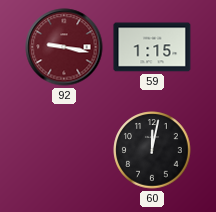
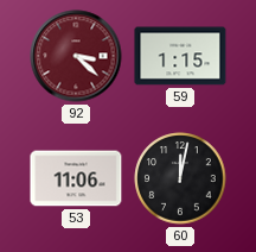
92: 9:17 -> 3:22 (76, 56)
53: none -> 11:06 (76, 178)
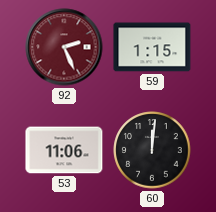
92: 3:22 -> 2:26 (64, 47)
60: 12:02 -> 12:01 (152, 150)
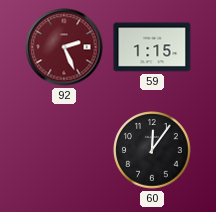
53: 11:06 -> none (64, 150)
60: 12:01 -> 12:06 (152, 150)
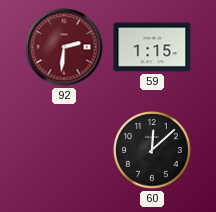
92: 2:26 -> 2:31 (64, 47)
60: 12:06 -> 12:08 (152, 150)
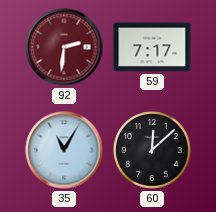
59: 1:15 -> 7:17 (152, 47)
35: none -> 11:05 (64, 150)
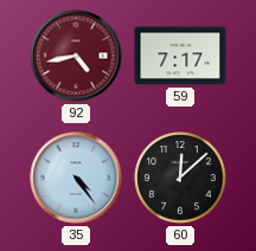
92: 2:31 -> 4:43 (76, 56)
35: 11:05 -> 4:24 (76, 178)
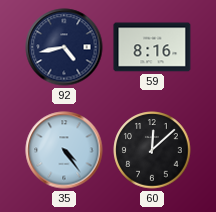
92 dial: burgundy -> navy (64, 47)
59: 7:17 -> 8:16 (152, 47)
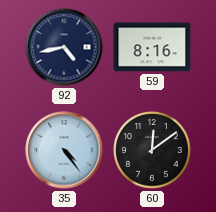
60: 12:08 -> 12:09 (152, 150)
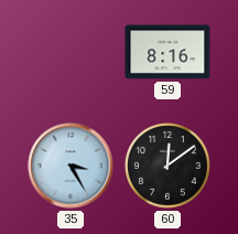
92: 4:43 -> none (64, 47)
35: 4:24 -> 3:25 (71, 166)
